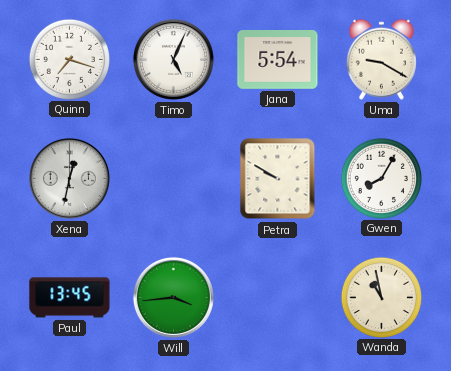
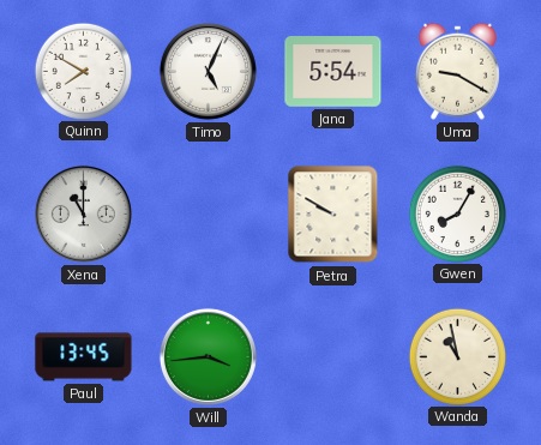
Quinn: 7:18 -> 7:50 (83, 71)
Xena: 12:32 -> 11:00 (83, 214)
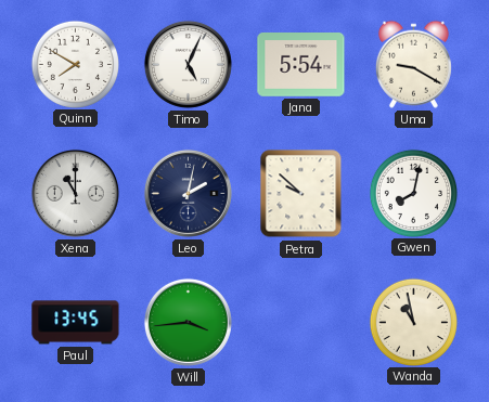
Leo: none -> 2:02 (188, 193)
Petra: 9:50 -> 9:52 (301, 194)
Gwen: 8:05 -> 8:02 (413, 193)
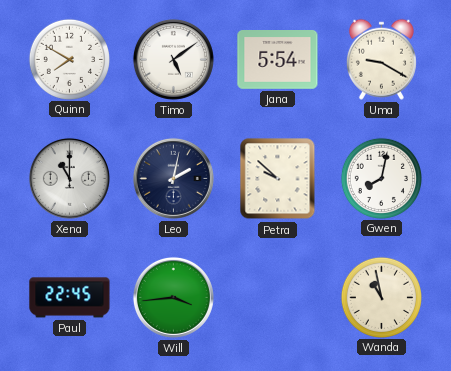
Timo: 5:04 -> 5:09 (173, 59)
Paul: 13:45 -> 22:45 (70, 298)
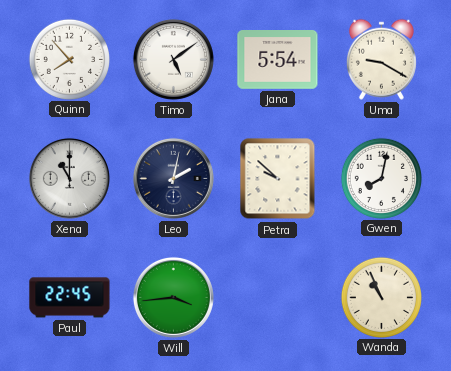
Quinn: 7:50 -> 7:53 (69, 59)
Wanda: 10:58 -> 10:56 (381, 297)
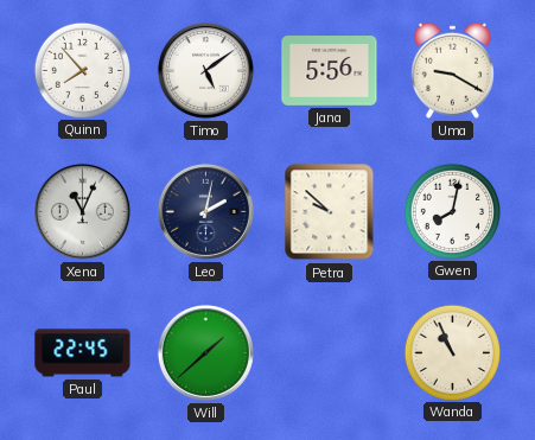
Jana: 5:54 -> 5:56 (330, 71)
Xena: 11:00 -> 11:04 (82, 211)
Will: 3:44 -> 1:38 (205, 352)
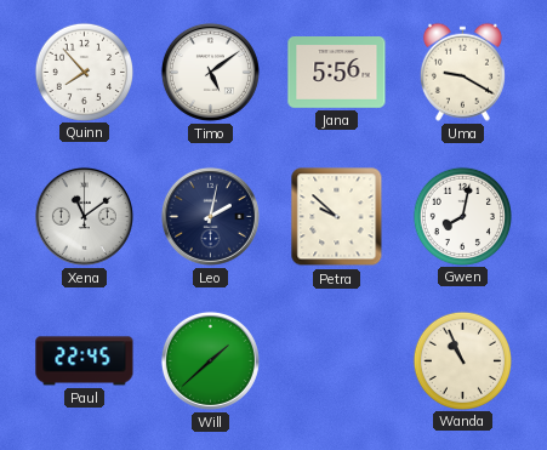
Xena: 11:04 -> 11:09 (84, 216)
